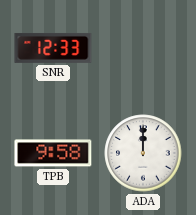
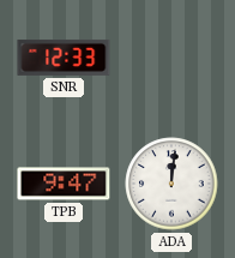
TPB: 9:58 -> 9:47 (64, 184)
ADA: 12:00 -> 12:01 (171, 184)
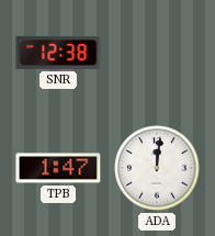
SNR: 12:33 -> 12:38 (58, 53)
TPB: 9:47 -> 1:47 (58, 168)
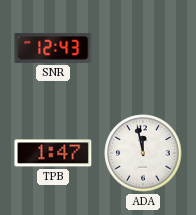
SNR: 12:38 -> 12:43 (53, 48)
ADA: 12:01 -> 11:58 (143, 153)
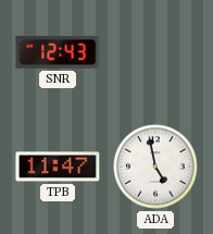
TPB: 1:47 -> 11:47 (58, 167)
ADA: 11:58 -> 4:58 (155, 167)
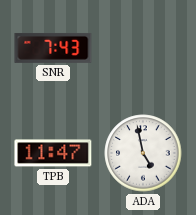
SNR: 12:43 -> 7:43 (53, 48)
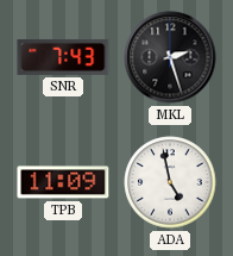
MKL: none -> 2:27 (170, 57)
TPB: 11:47 -> 11:09 (63, 182)
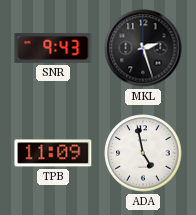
SNR: 7:43 -> 9:43 (53, 48)
